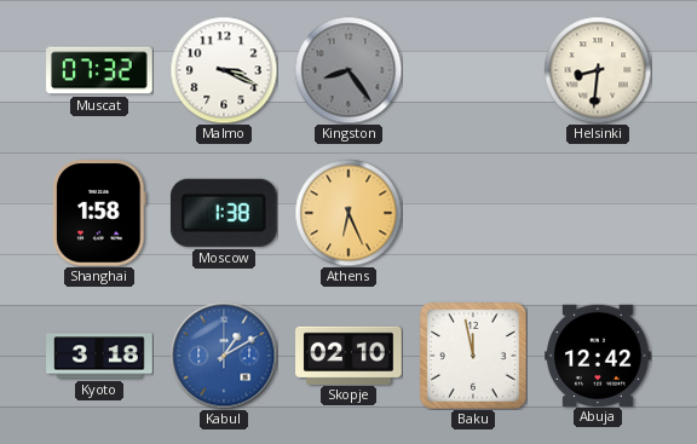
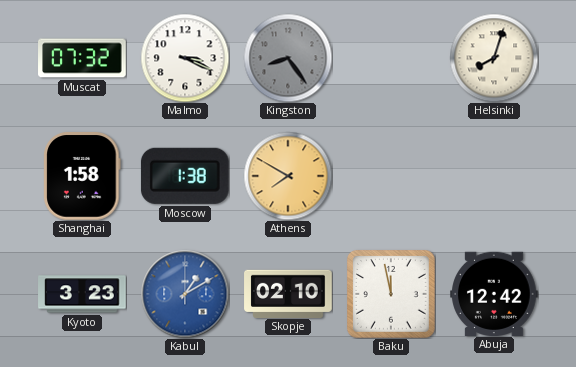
Helsinki: 8:31 -> 8:03 (494, 58)
Athens: 6:26 -> 7:50 (288, 176)
Kyoto: 3:18 -> 3:23 (82, 294)
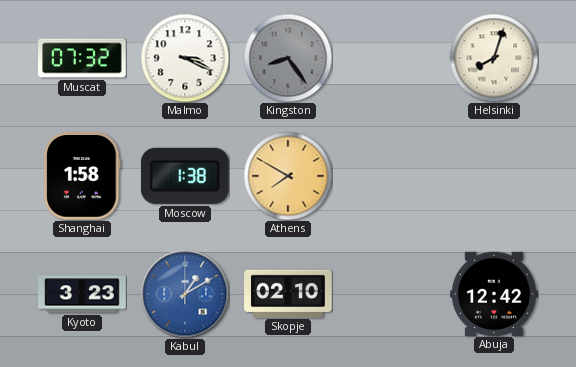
Baku: 11:58 -> none (391, 294)
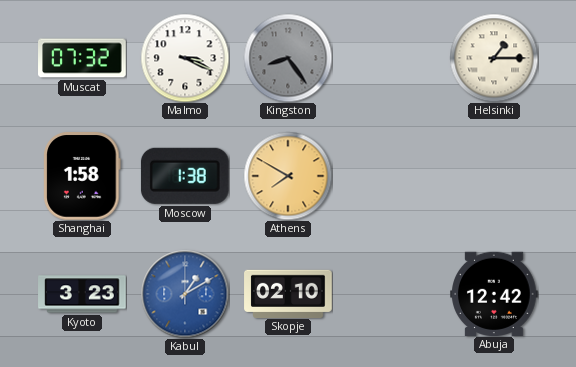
Helsinki: 8:03 -> 1:15 (494, 58)
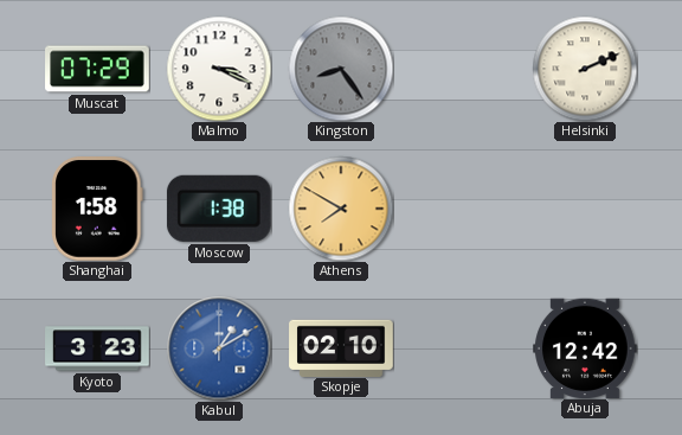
Muscat: 07:32 -> 07:29 (97, 69)
Helsinki: 1:15 -> 2:11 (585, 69)
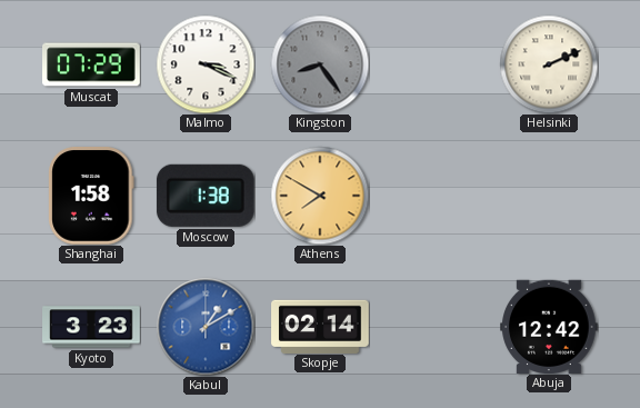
Skopje: 02:10 -> 02:14 (320, 326)
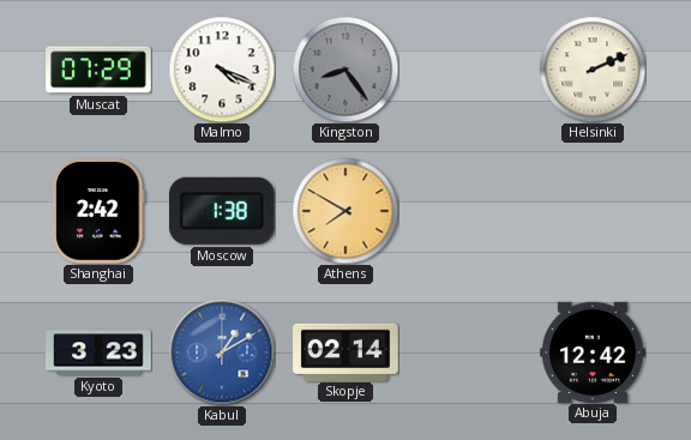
Malmo: 3:19 -> 4:19 (222, 70)
Shanghai: 1:58 -> 2:42 (98, 211)
